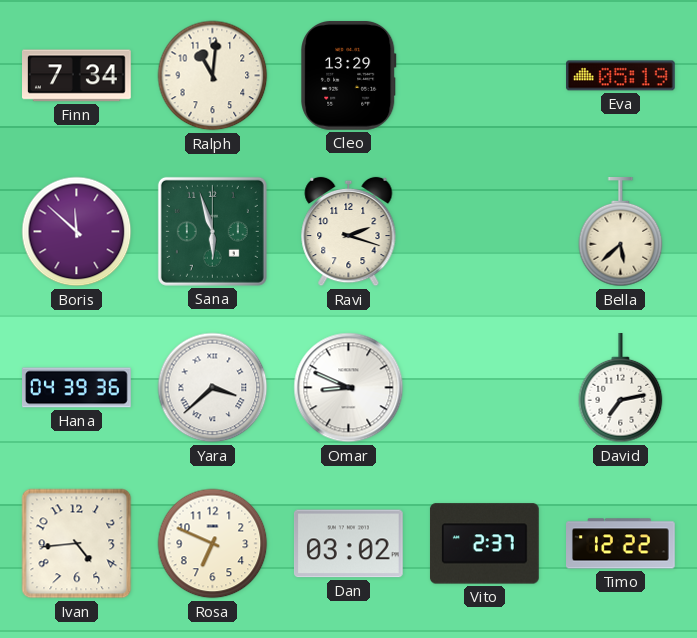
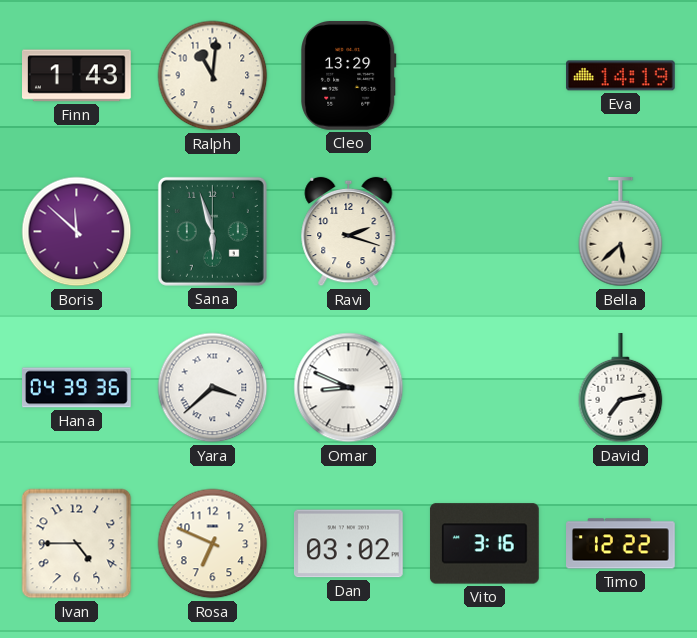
Finn: 7:34 -> 1:43 (77, 76)
Eva: 05:19 -> 14:19 (621, 76)
Ivan: 4:44 -> 4:45 (77, 544)
Vito: 2:37 -> 3:16 (484, 544)
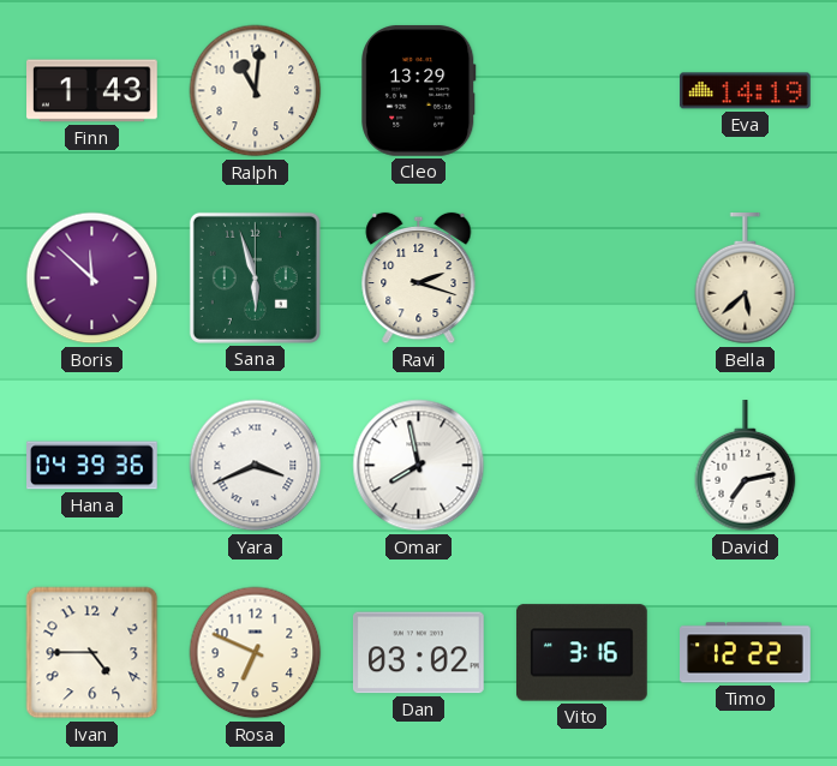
Yara: 3:38 -> 3:41 (256, 466)
Omar: 8:49 -> 7:58 (419, 466)
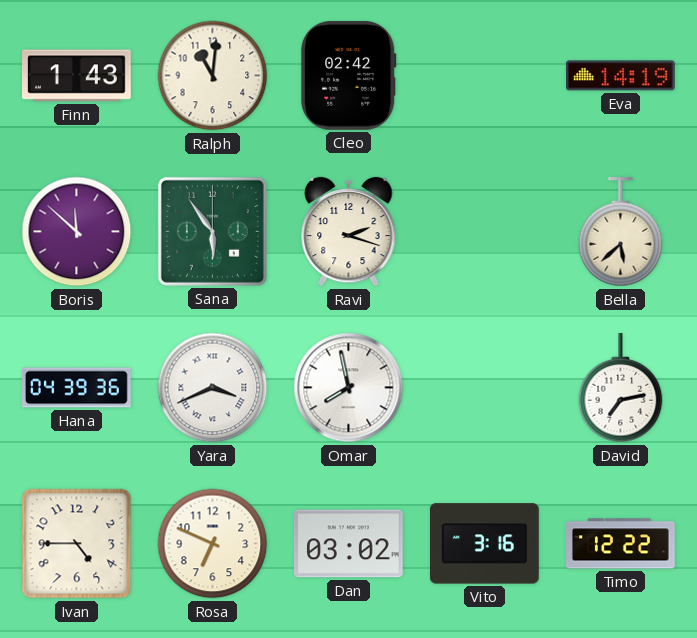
Cleo: 13:29 -> 02:42 (349, 75)
Sana: 5:57 -> 5:54 (212, 231)
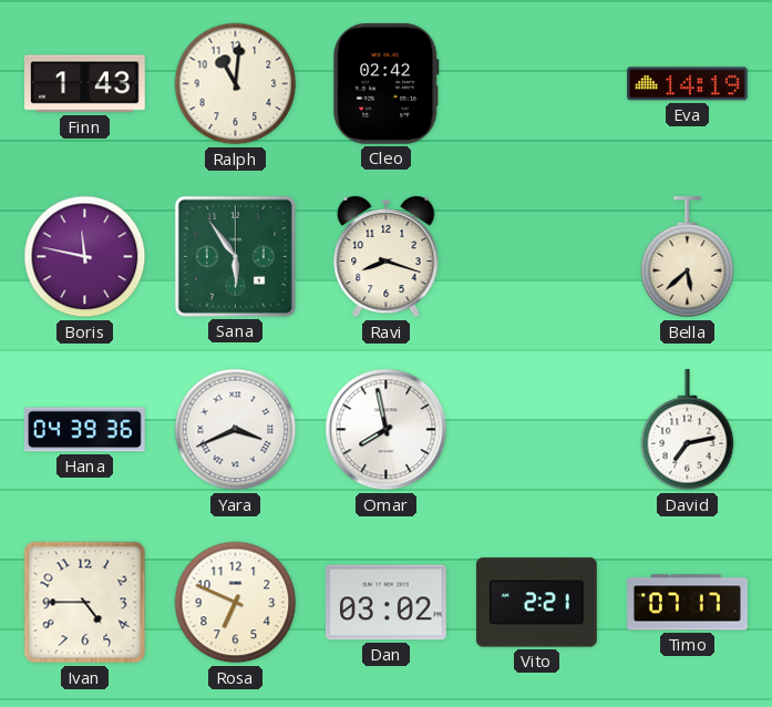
Boris: 11:52 -> 11:47 (85, 257)
Ravi: 2:18 -> 8:18 (387, 257)
Vito: 3:16 -> 2:21 (536, 603)
Timo: 12:22 -> 07:17 (688, 603)
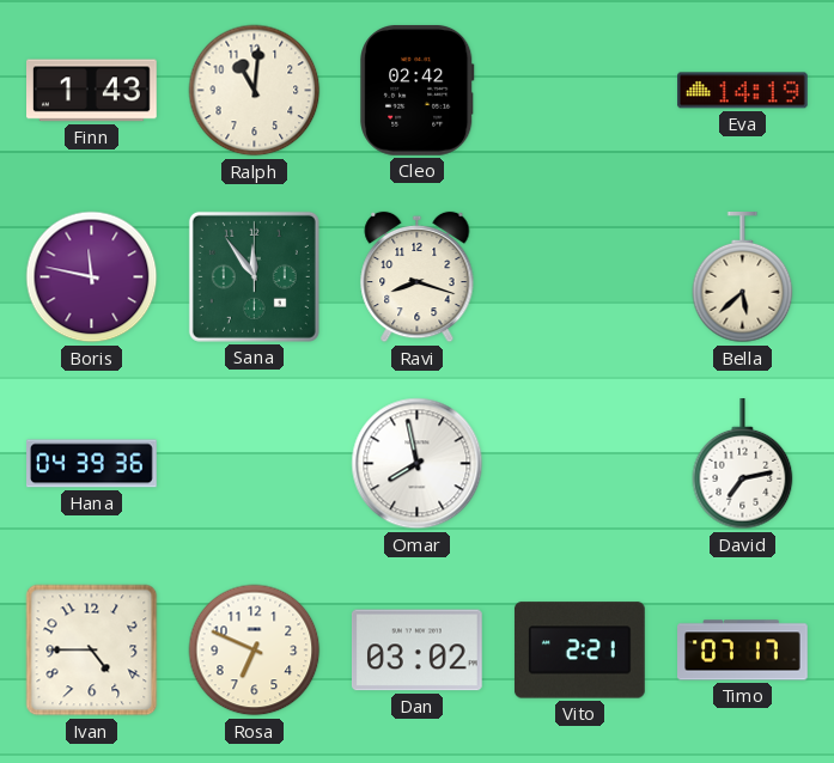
Sana: 5:54 -> 11:54 (254, 276)
Yara: 3:41 -> none (236, 430)
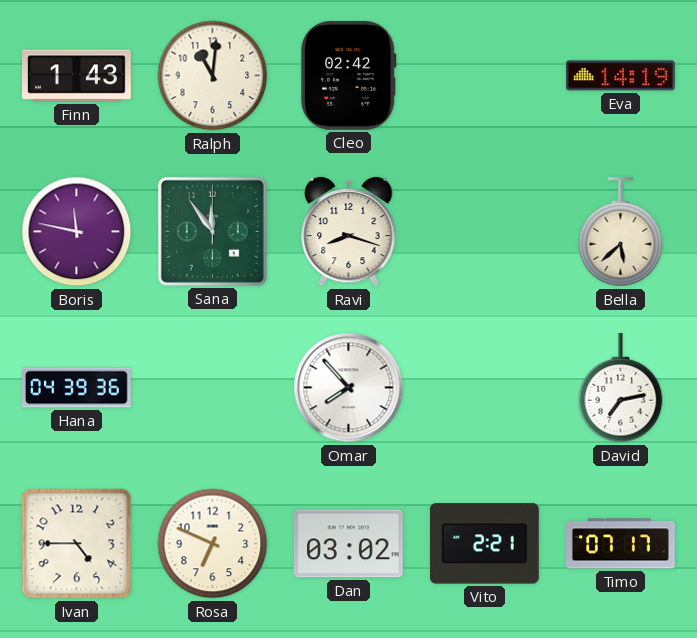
Omar: 7:58 -> 7:53 (349, 388)
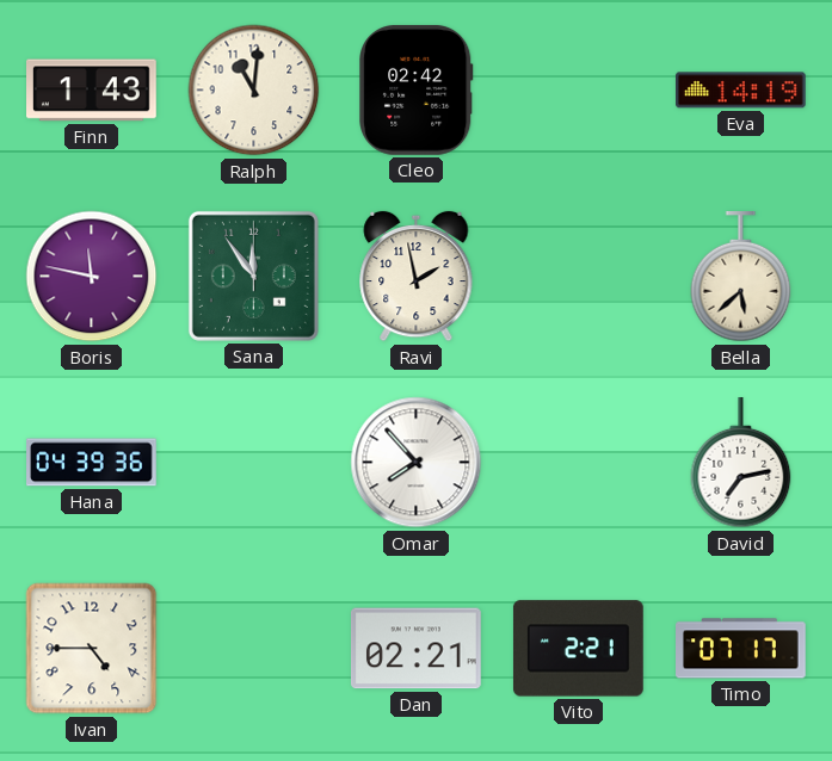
Ravi: 8:18 -> 1:58 (417, 277)
Rosa: 6:49 -> none (213, 544)
Dan: 03:02 -> 02:21 (415, 649)
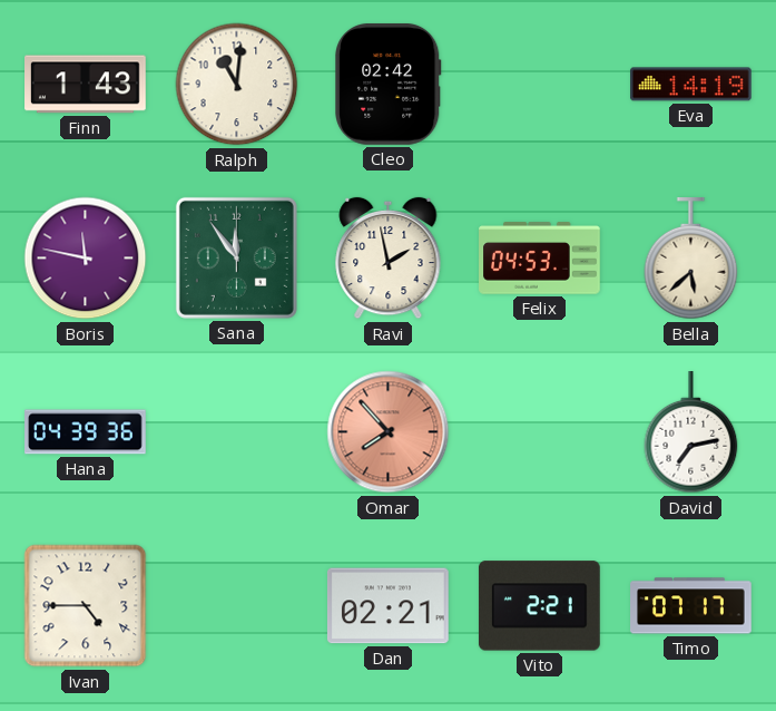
Felix: none -> 04:53 (540, 259)
Omar dial: white -> salmon (389, 432)
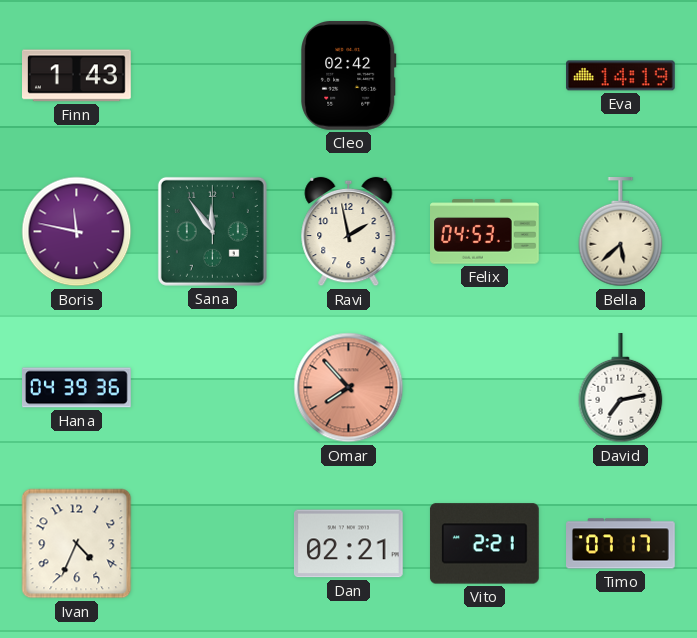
Ralph: 11:01 -> none (237, 85)
Ivan: 4:45 -> 4:34 (77, 544)
